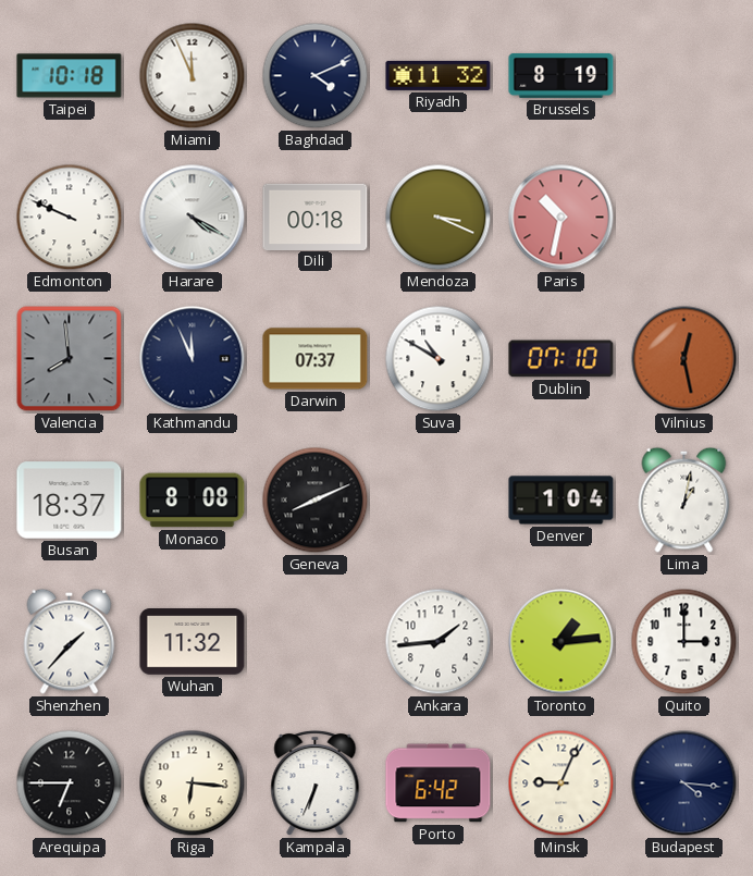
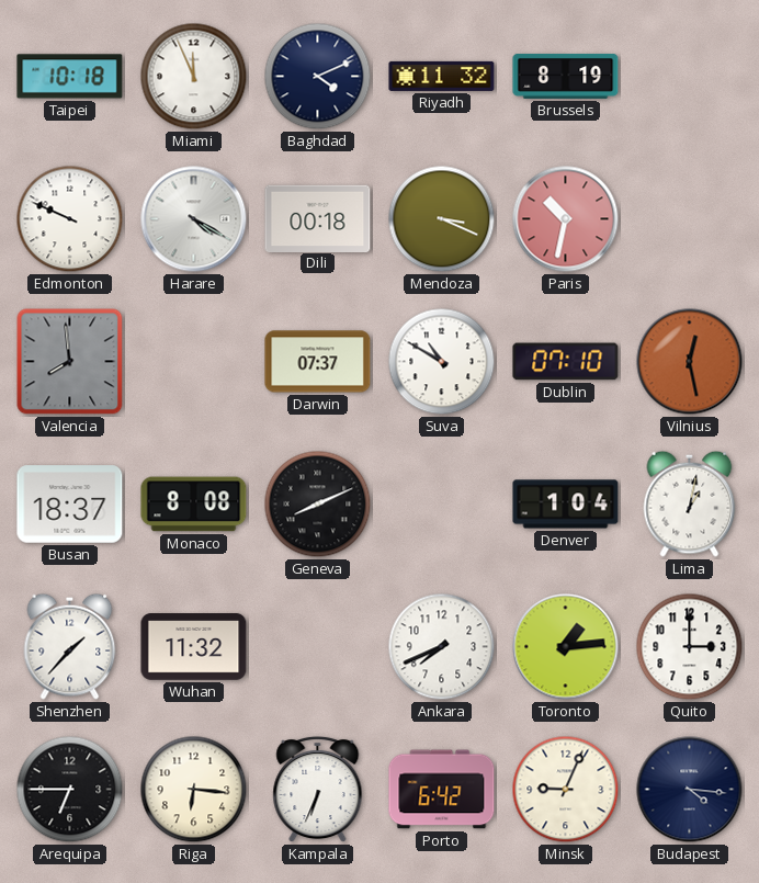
Kathmandu: 11:56 -> none (193, 359)
Ankara: 1:44 -> 7:41 (442, 647)
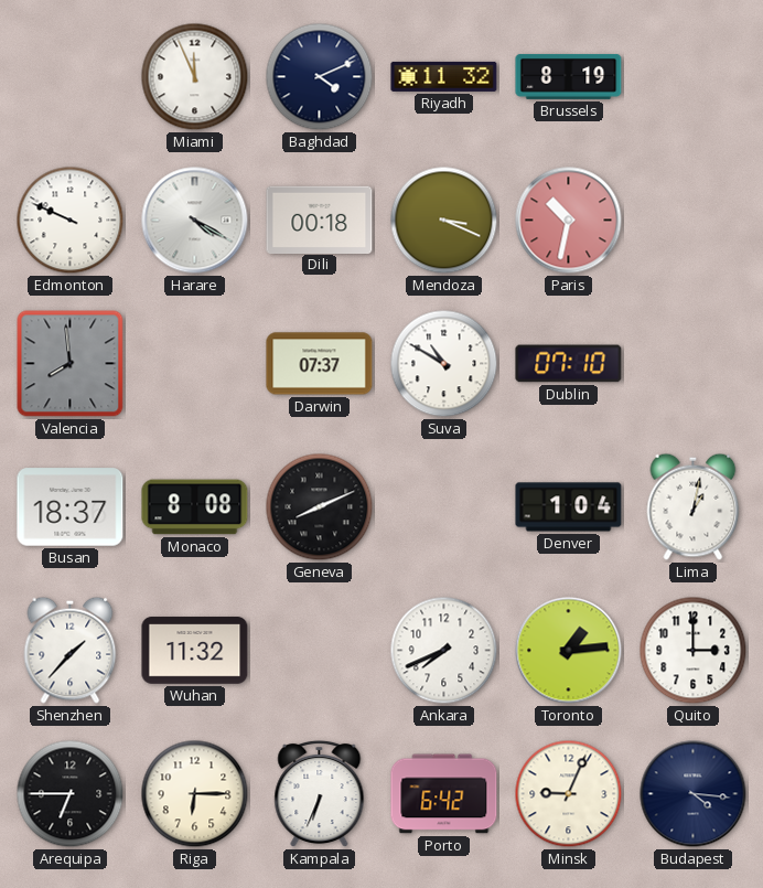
Taipei: 10:18 -> none (70, 77)
Vilnius: 12:28 -> none (690, 362)
Riga: 6:16 -> 6:15 (195, 794)
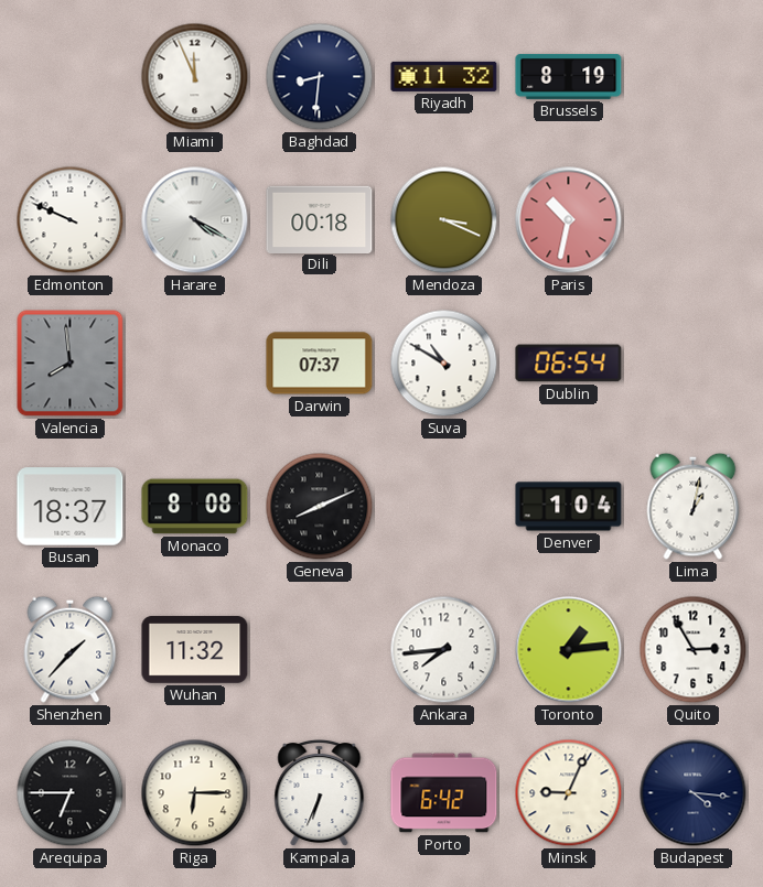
Baghdad: 4:11 -> 8:31 (320, 77)
Dublin: 07:10 -> 06:54 (569, 364)
Ankara: 7:41 -> 7:44 (444, 650)
Quito: 3:00 -> 2:55 (694, 650)
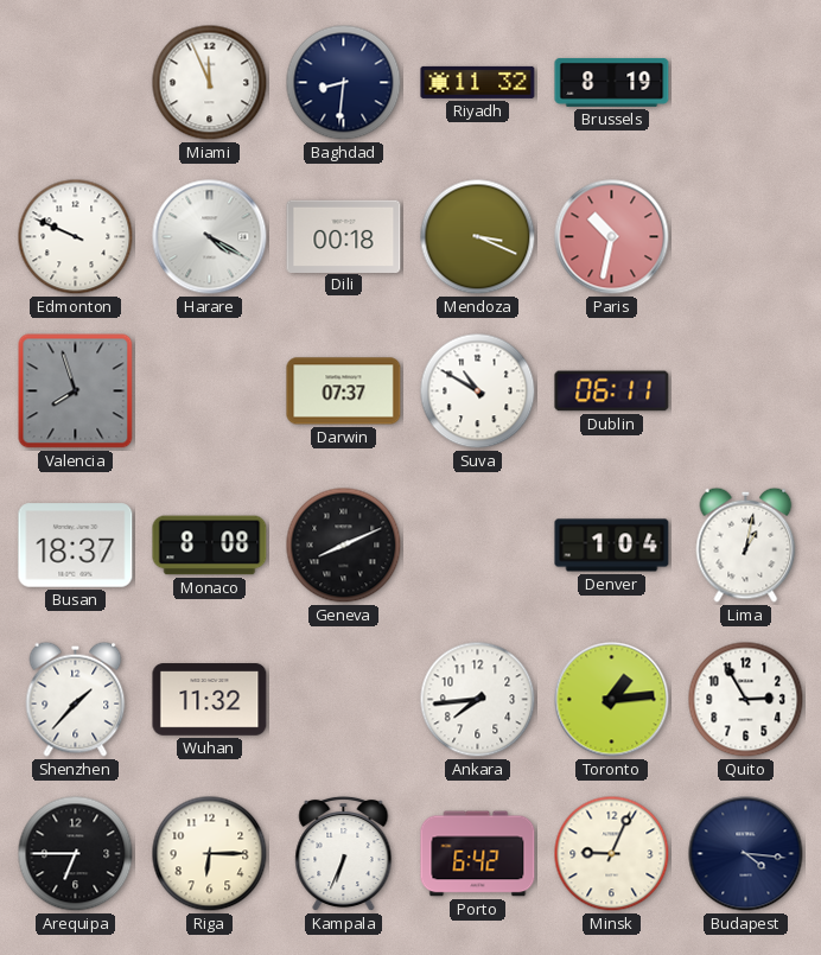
Valencia: 7:59 -> 7:57 (76, 391)
Dublin: 06:54 -> 06:11 (612, 391)
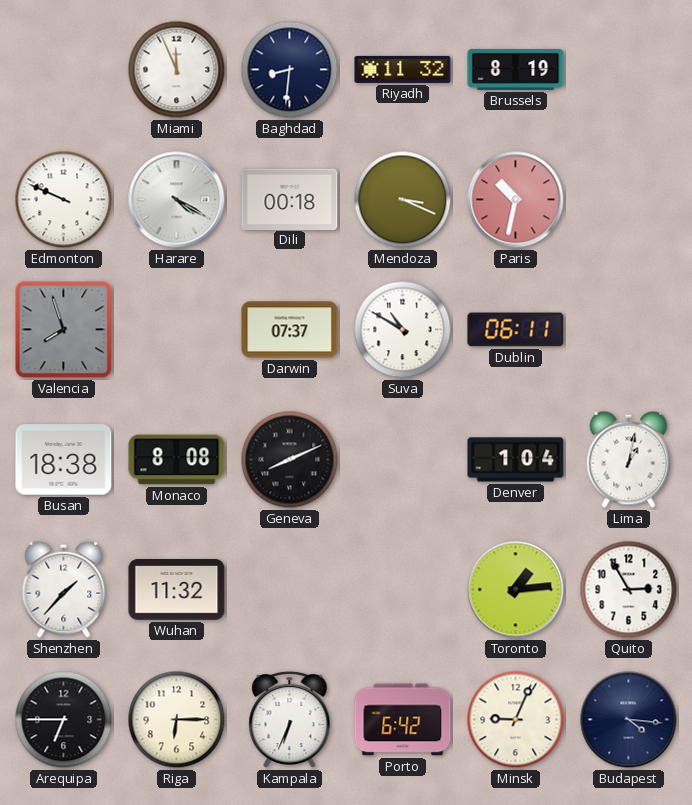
Busan: 18:37 -> 18:38 (64, 460)
Ankara: 7:44 -> none (478, 700)
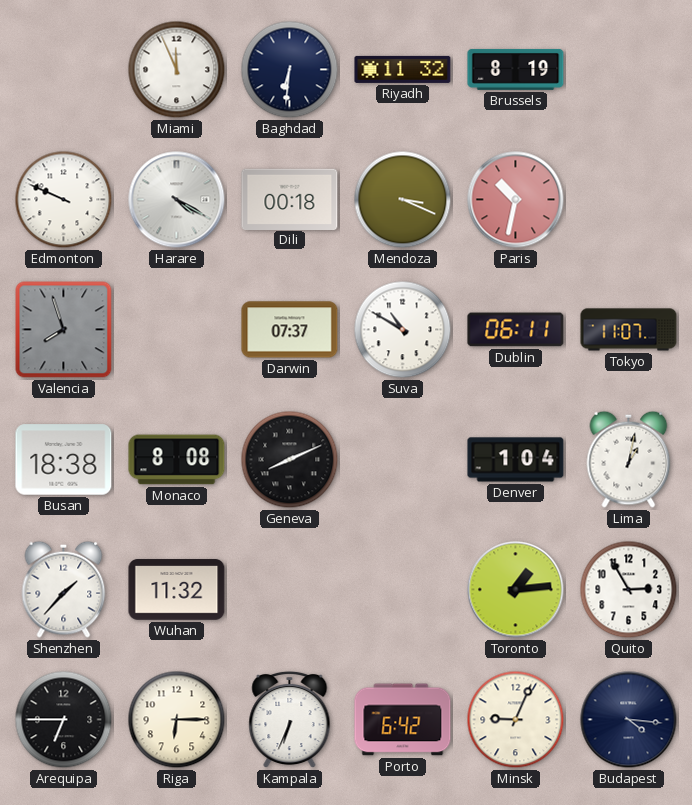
Baghdad: 8:31 -> 6:31 (290, 70)
Tokyo: none -> 11:07 (629, 330)
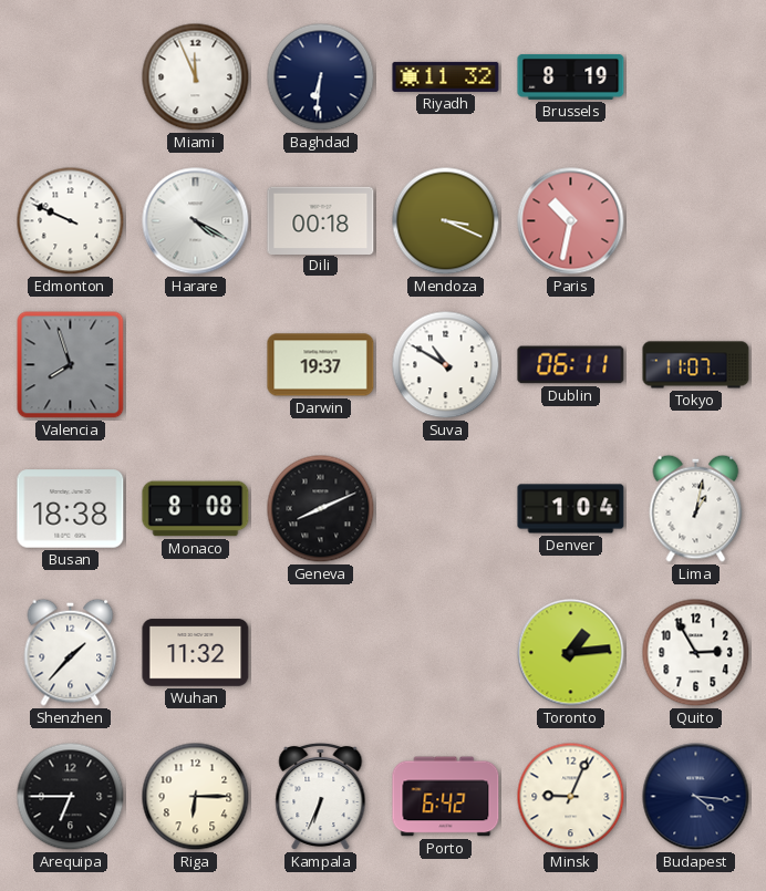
Darwin: 07:37 -> 19:37 (321, 365)
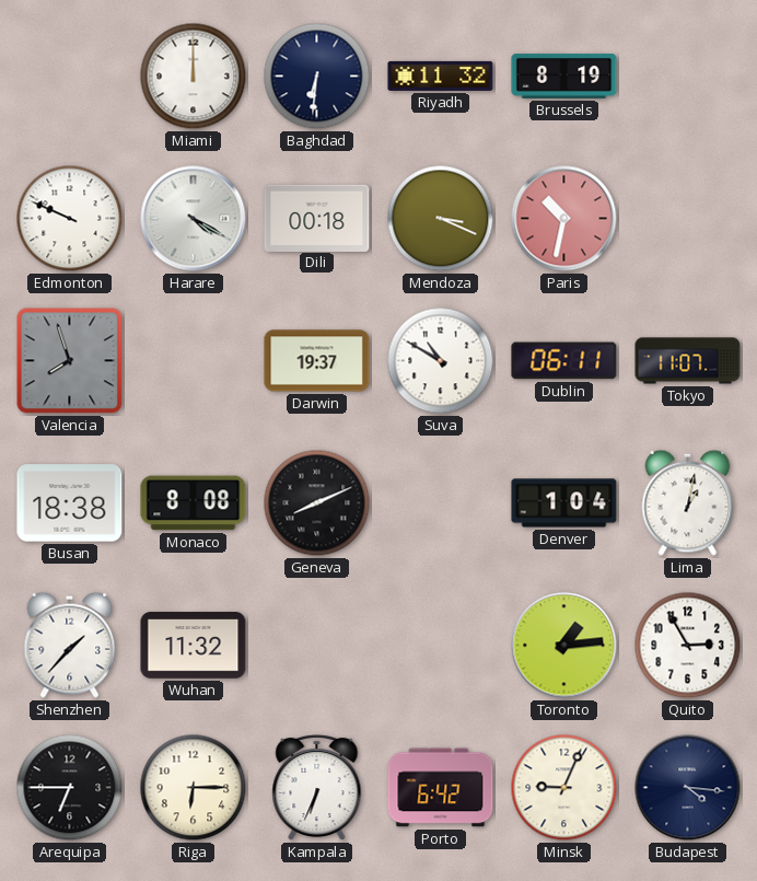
Miami: 11:56 -> 12:00 (194, 77)
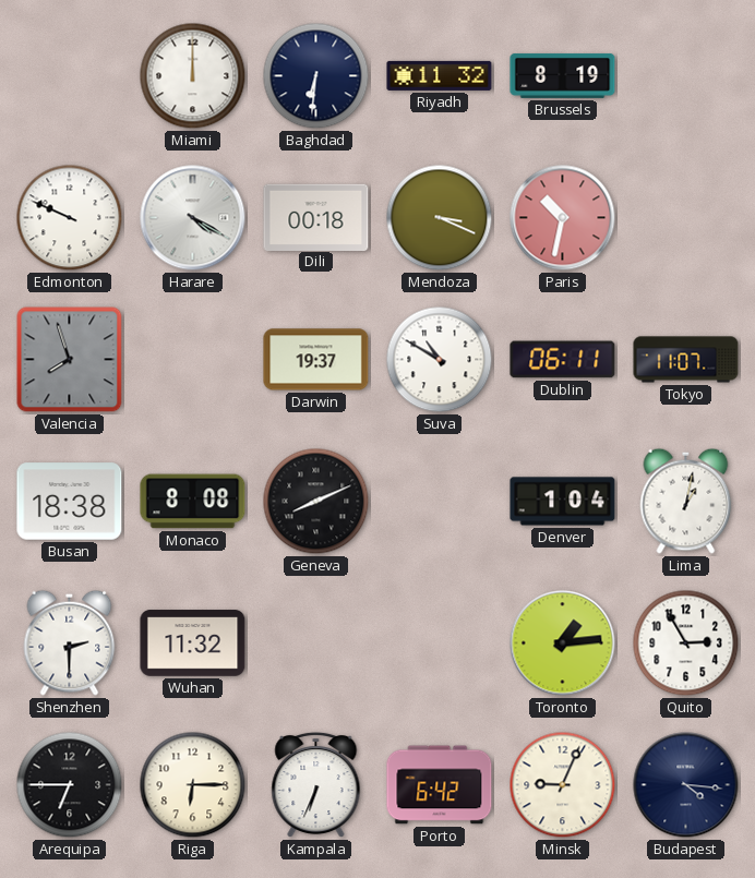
Shenzhen: 1:37 -> 2:30 (70, 642)
